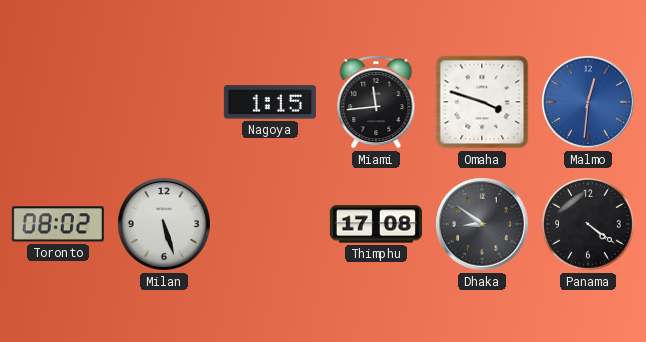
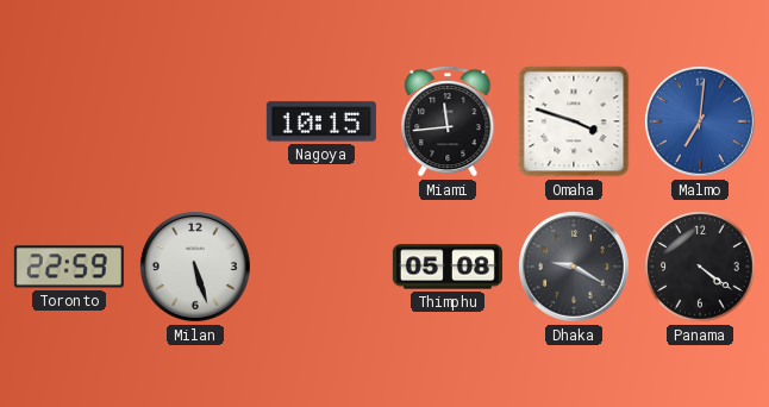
Nagoya: 1:15 -> 10:15 (321, 121)
Malmo: 12:31 -> 7:01 (700, 121)
Toronto: 08:02 -> 22:59 (69, 267)
Thimphu: 17:08 -> 05:08 (448, 267)
Dhaka: 8:51 -> 9:20 (574, 267)
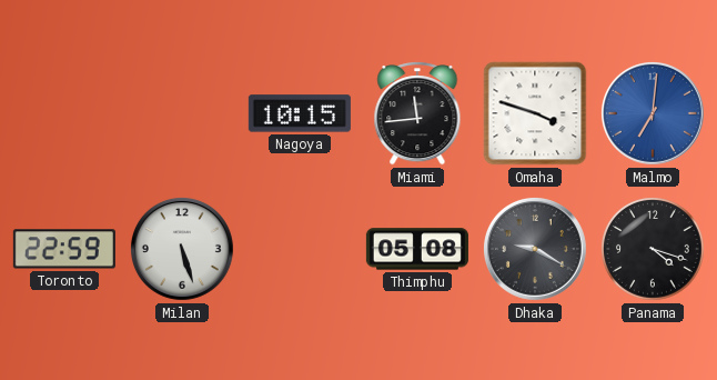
Panama: 4:21 -> 4:18 (654, 250)
